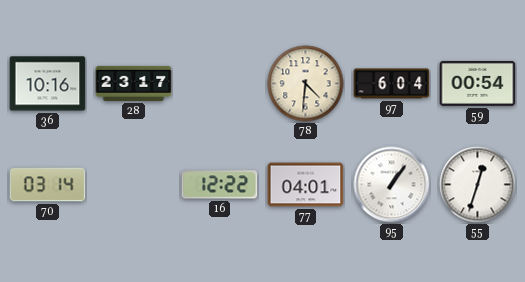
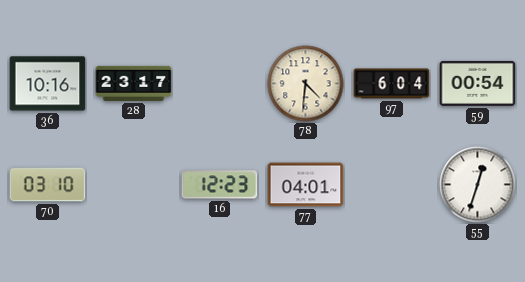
70: 03:14 -> 03:10 (48, 185)
16: 12:22 -> 12:23 (220, 185)
95: 1:06 -> none (392, 185)
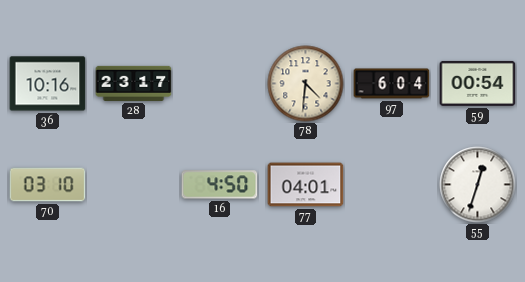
16: 12:23 -> 4:50 (220, 185)
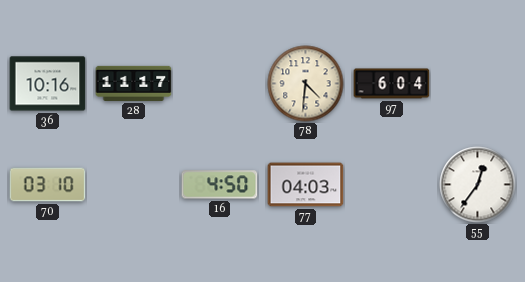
28: 23:17 -> 11:17 (134, 83)
59: 00:54 -> none (478, 83)
77: 04:01 -> 04:03 (306, 185)
55: 12:33 -> 12:36 (478, 185)
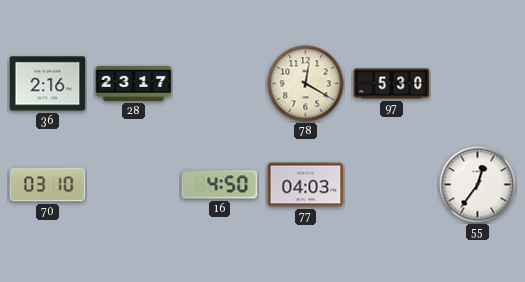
36: 10:16 -> 2:16 (48, 84)
28: 11:17 -> 23:17 (134, 83)
78: 4:31 -> 12:20 (306, 84)
97: 6:04 -> 5:30 (392, 84)
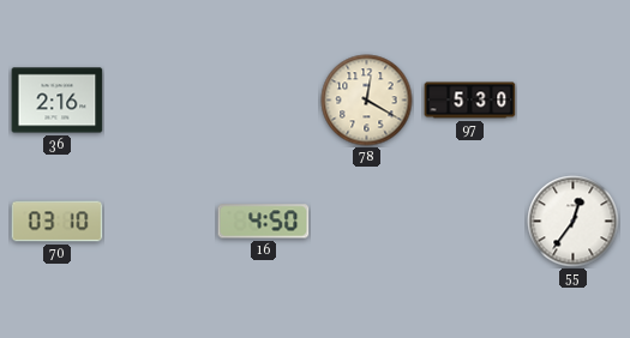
28: 23:17 -> none (134, 83)
77: 04:03 -> none (306, 185)
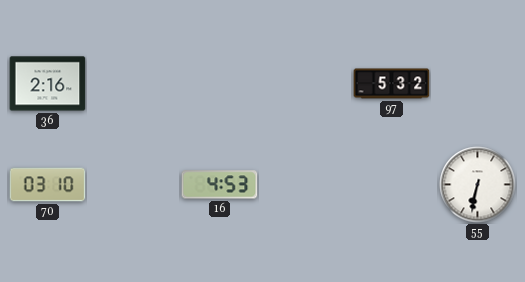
78: 12:20 -> none (367, 101)
97: 5:30 -> 5:32 (392, 84)
16: 4:50 -> 4:53 (220, 185)
55: 12:36 -> 6:32 (478, 185)
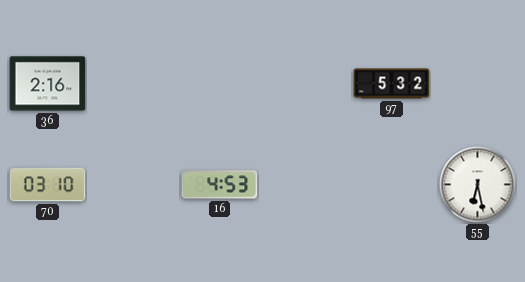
55: 6:32 -> 6:28 (478, 185)
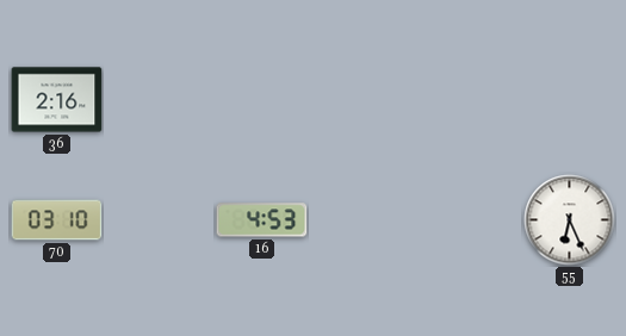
97: 5:32 -> none (392, 84)
55: 6:28 -> 6:26 (570, 220)
